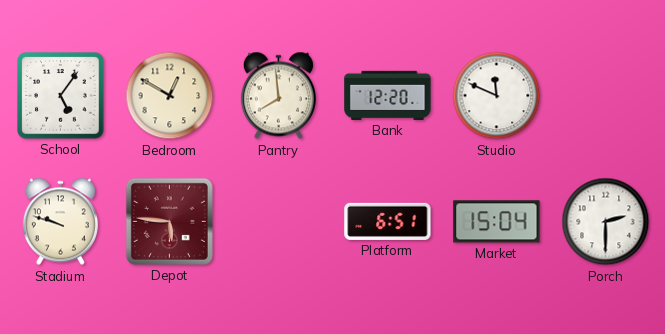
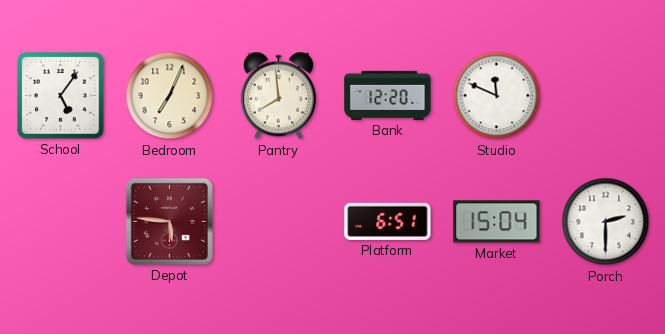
Bedroom: 12:50 -> 7:04 (170, 96)
Stadium: 9:48 -> none (60, 222)
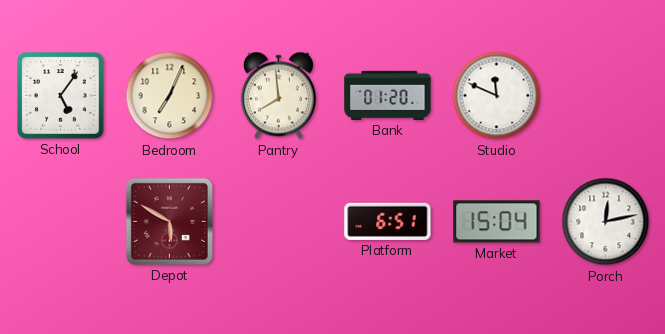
Bank: 12:20 -> 01:20 (388, 95)
Depot: 5:46 -> 5:50 (169, 221)
Porch: 2:30 -> 12:13 (606, 222)
